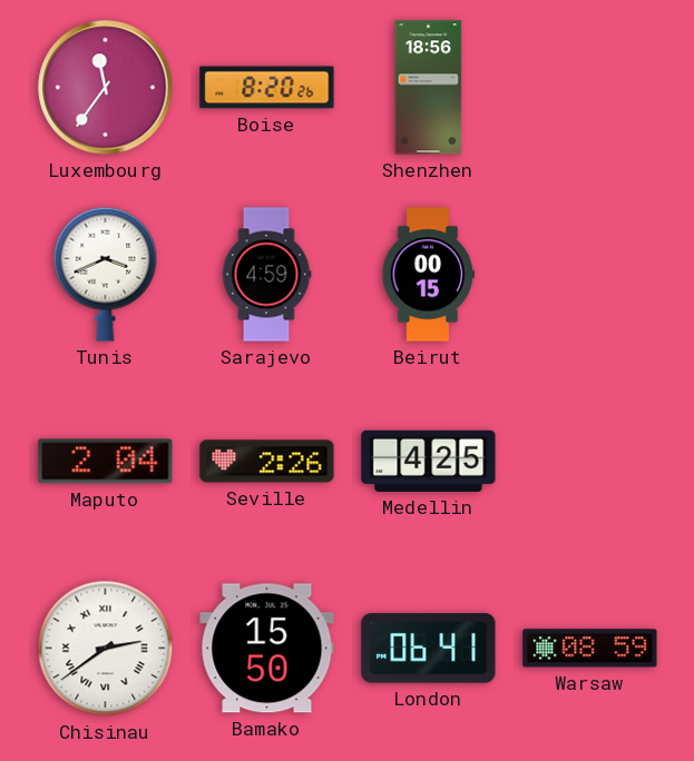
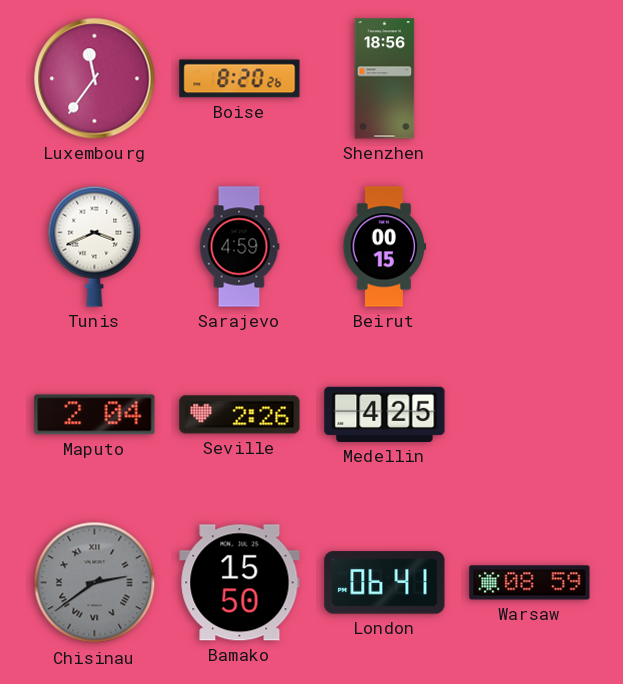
Chisinau dial: white -> grey (95, 583)
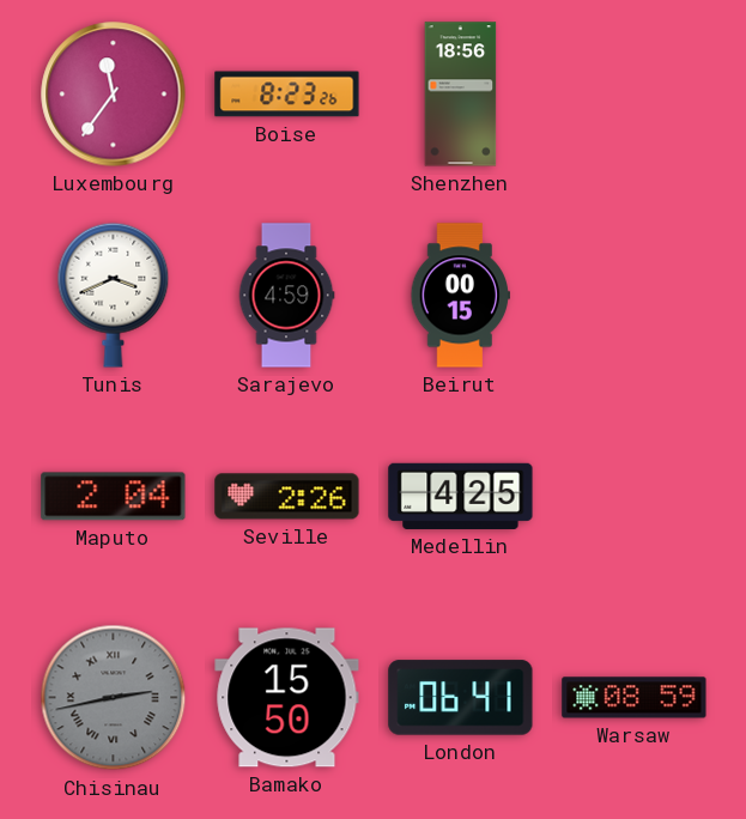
Boise: 8:20 -> 8:23 (287, 95)
Chisinau: 2:39 -> 2:43 (114, 698)
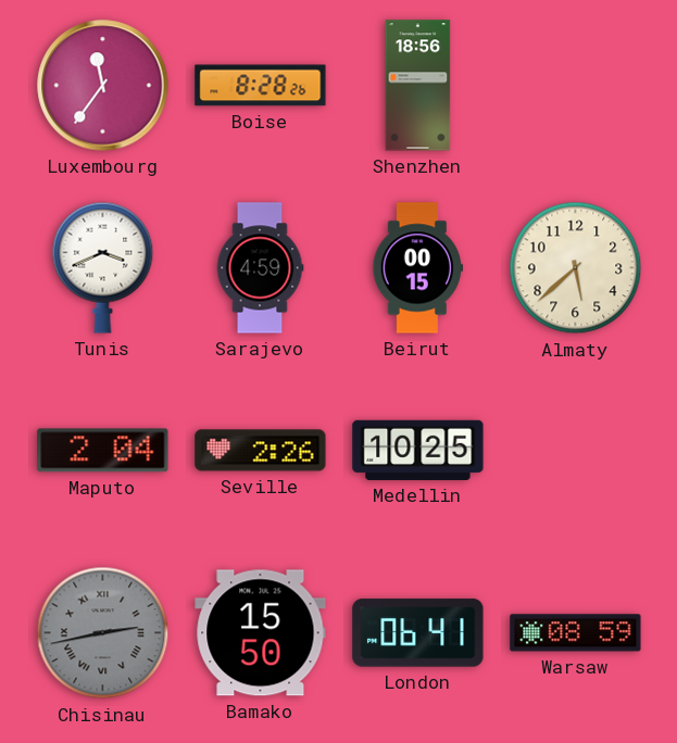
Boise: 8:23 -> 8:28 (261, 86)
Almaty: none -> 5:38 (576, 268)
Medellin: 4:25 -> 10:25 (418, 450)
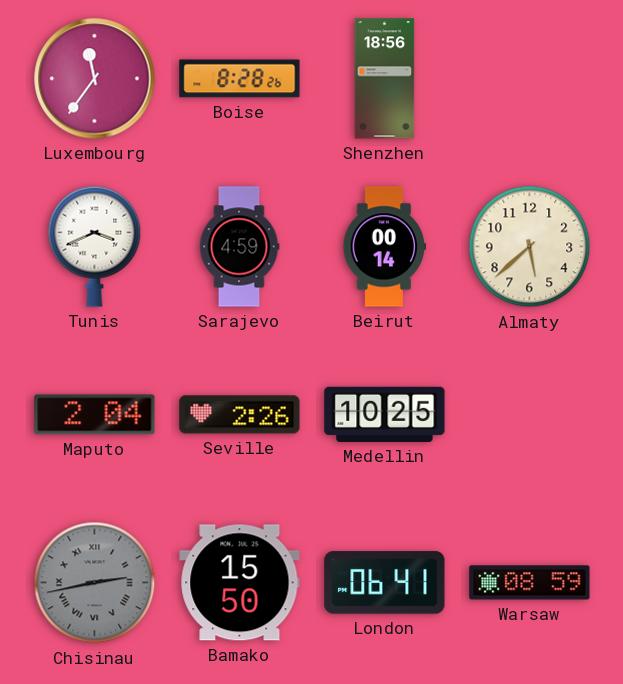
Beirut: 00:15 -> 00:14 (385, 247)
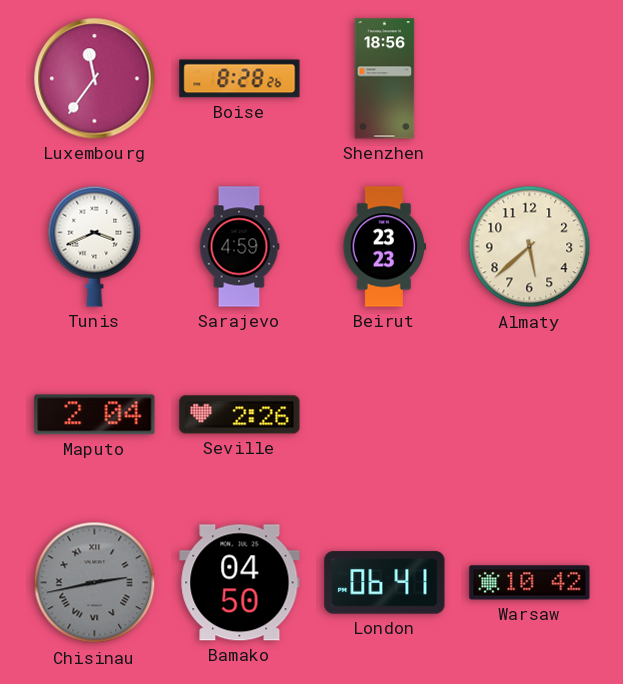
Beirut: 00:14 -> 23:23 (385, 247)
Medellin: 10:25 -> none (385, 414)
Bamako: 15:50 -> 04:50 (240, 583)
Warsaw: 08:59 -> 10:42 (530, 583)
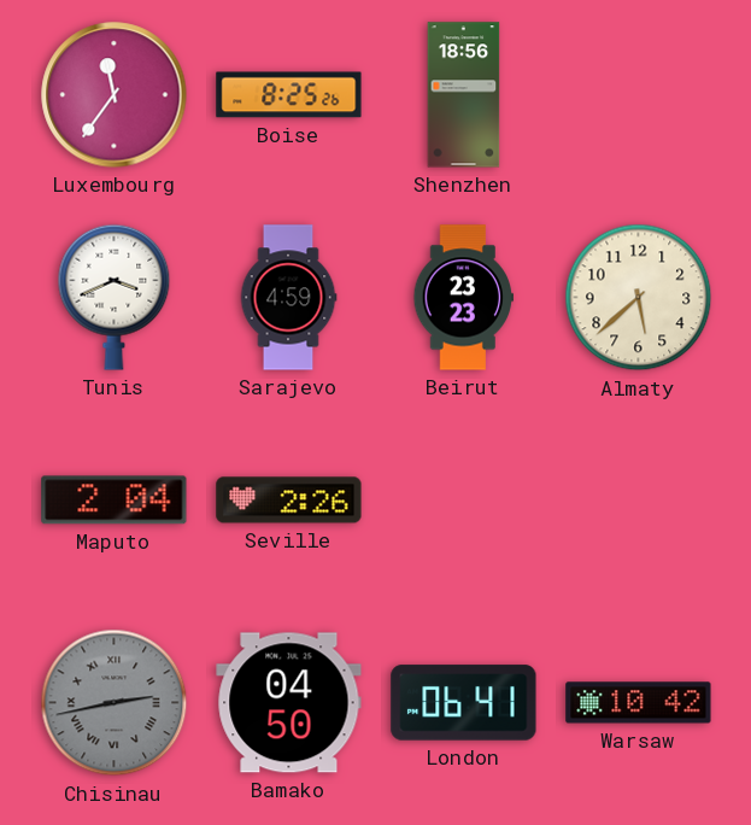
Boise: 8:28 -> 8:25 (289, 95)
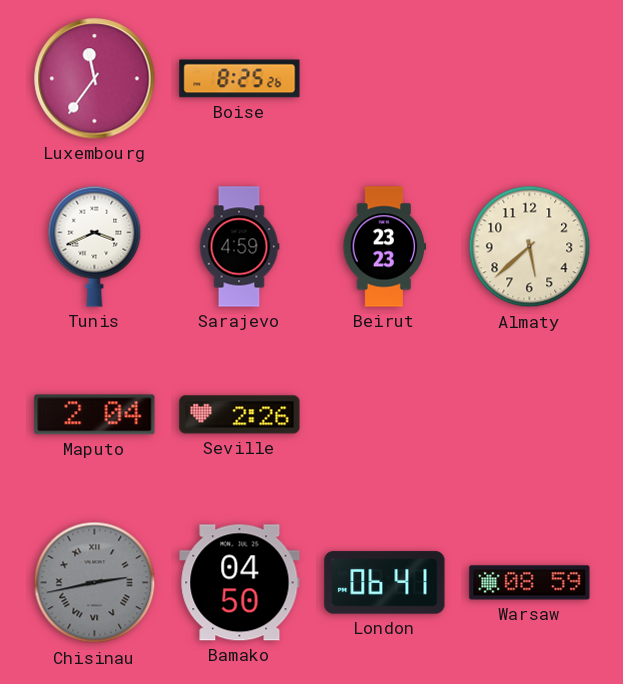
Shenzhen: 18:56 -> none (464, 95)
Warsaw: 10:42 -> 08:59 (530, 583)
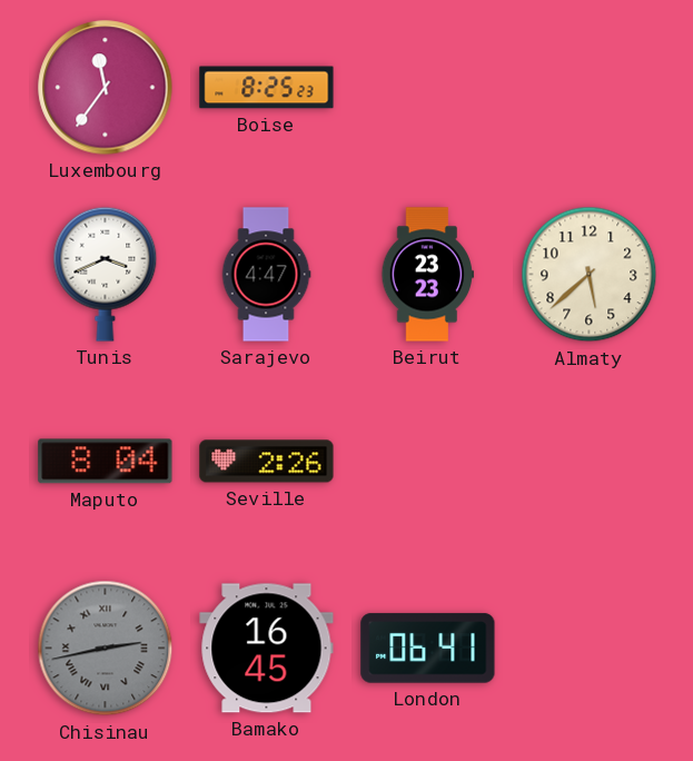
Boise: 8:25:26 -> 8:25:23 (267, 88)
Sarajevo: 4:59 -> 4:47 (266, 275)
Maputo: 2:04 -> 8:04 (106, 462)
Bamako: 04:50 -> 16:45 (267, 649)
Warsaw: 08:59 -> none (530, 583)
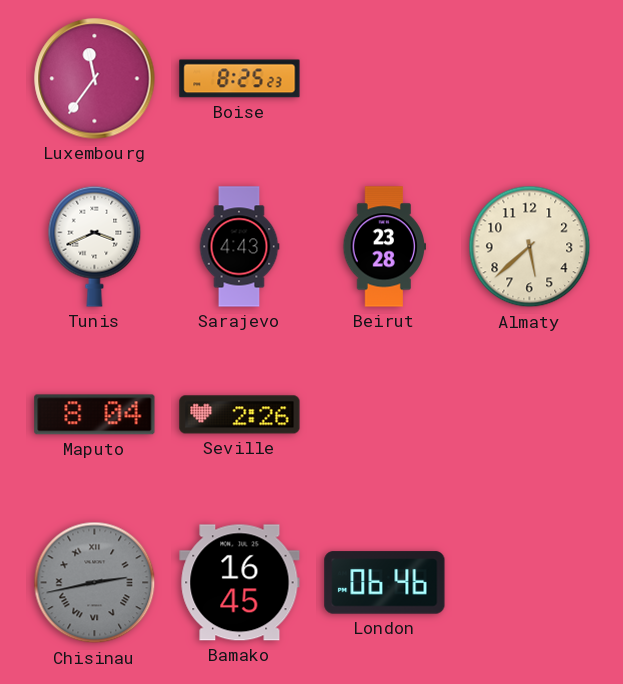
Sarajevo: 4:47 -> 4:43 (239, 247)
Beirut: 23:23 -> 23:28 (385, 247)
London: 06:41 -> 06:46 (385, 583)
